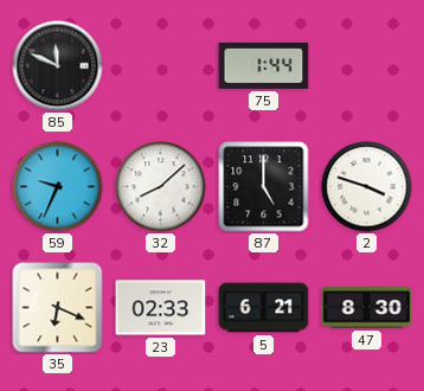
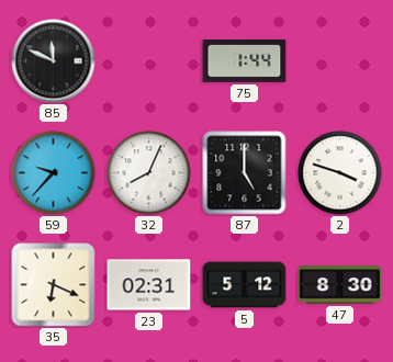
59: 9:34 -> 9:37 (54, 173)
32: 8:08 -> 8:04 (149, 173)
23: 02:33 -> 02:31 (149, 285)
5: 6:21 -> 5:12 (245, 285)
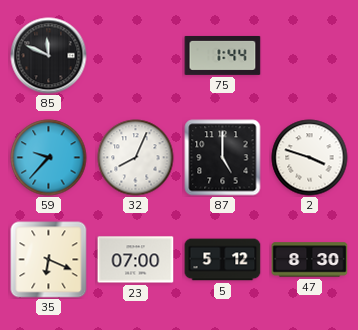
23: 02:31 -> 07:00 (136, 260)
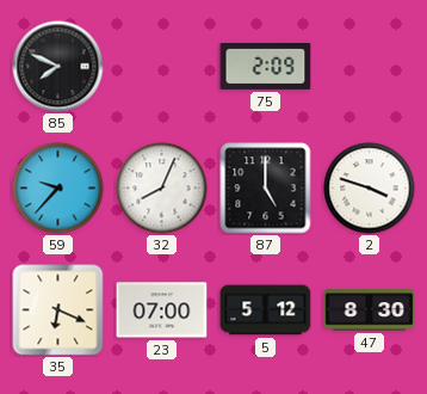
85: 11:49 -> 7:49 (58, 67)
75: 1:44 -> 2:09 (266, 66)
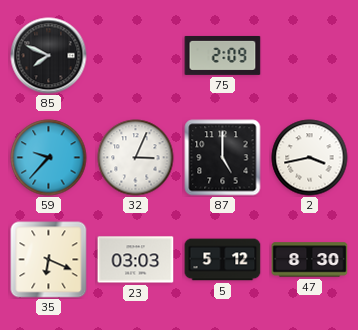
32: 8:04 -> 3:04 (136, 158)
2: 3:48 -> 3:43 (310, 158)
23: 07:00 -> 03:03 (136, 260)
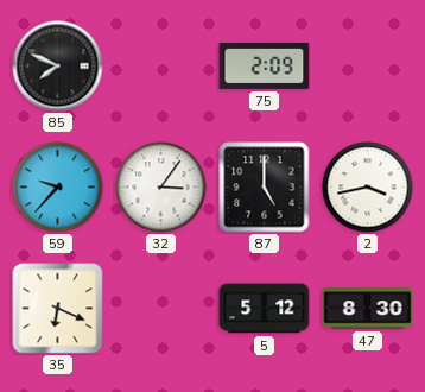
32: 3:04 -> 3:06 (161, 188)
23: 03:03 -> none (136, 260)
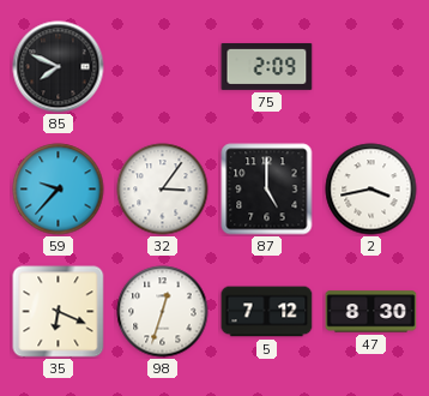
98: none -> 12:33 (163, 312)
5: 5:12 -> 7:12 (267, 312)
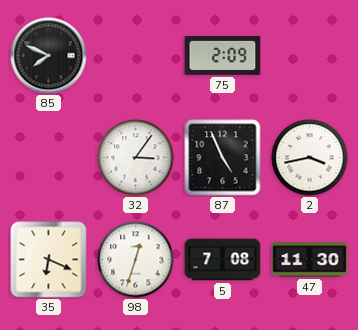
59: 9:37 -> none (59, 190)
87: 5:00 -> 4:56 (223, 158)
5: 7:12 -> 7:08 (223, 260)
47: 8:30 -> 11:30 (310, 260)
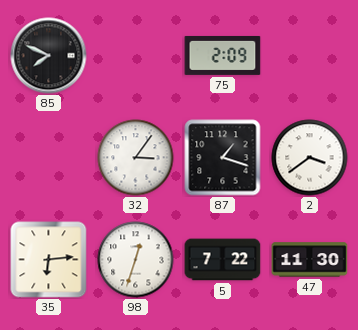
87: 4:56 -> 1:18 (223, 158)
2: 3:43 -> 3:39 (310, 158)
35: 6:19 -> 6:14 (49, 260)
5: 7:08 -> 7:22 (223, 260)
